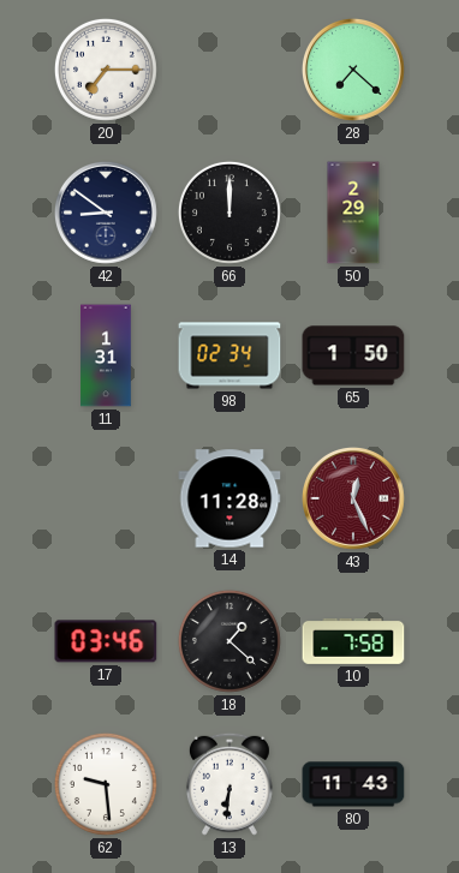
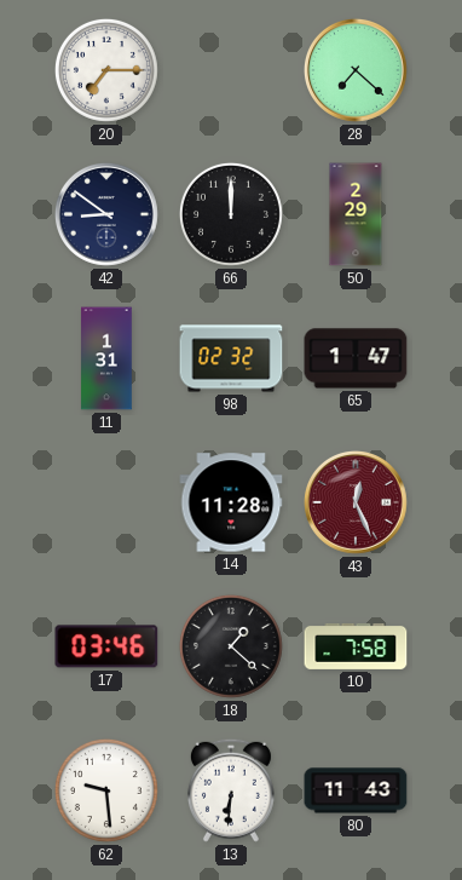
98: 02:34 -> 02:32 (231, 358)
65: 1:50 -> 1:47 (356, 358)
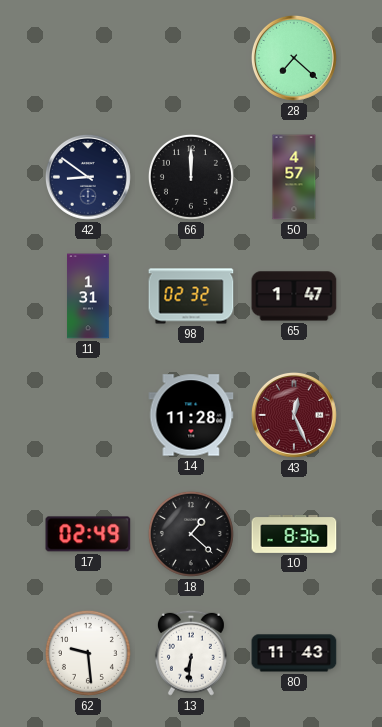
20: 7:15 -> none (106, 70)
50: 2:29 -> 4:57 (294, 177)
17: 03:46 -> 02:49 (88, 534)
10: 7:58 -> 8:36 (294, 535)
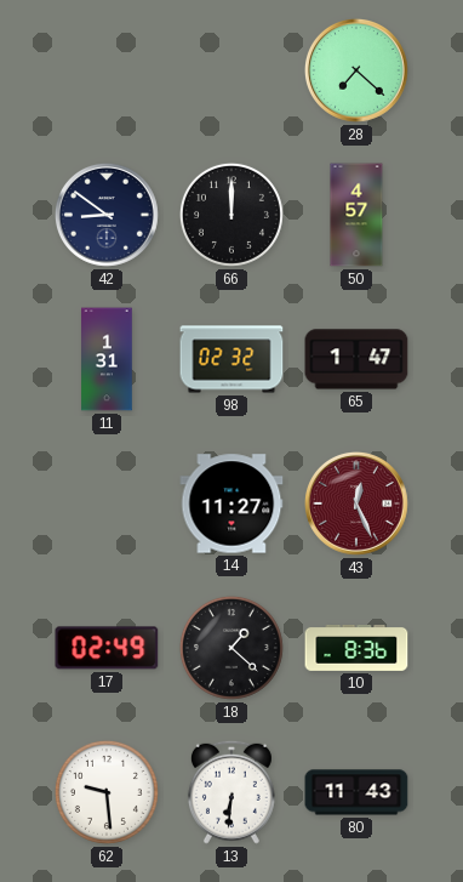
14: 11:28 -> 11:27 (232, 503)
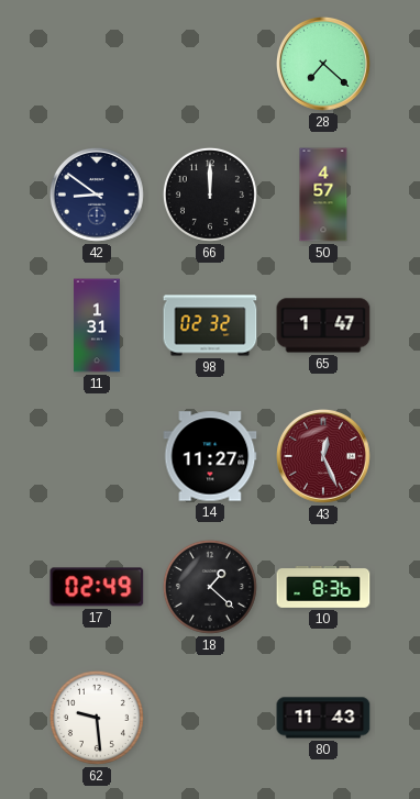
13: 6:31 -> none (232, 792)
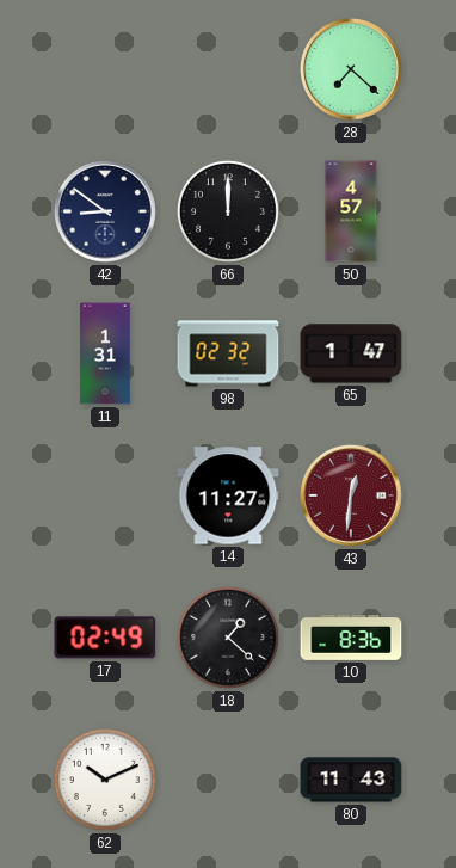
43: 12:26 -> 12:31 (351, 495)
62: 9:29 -> 10:11 (105, 780)
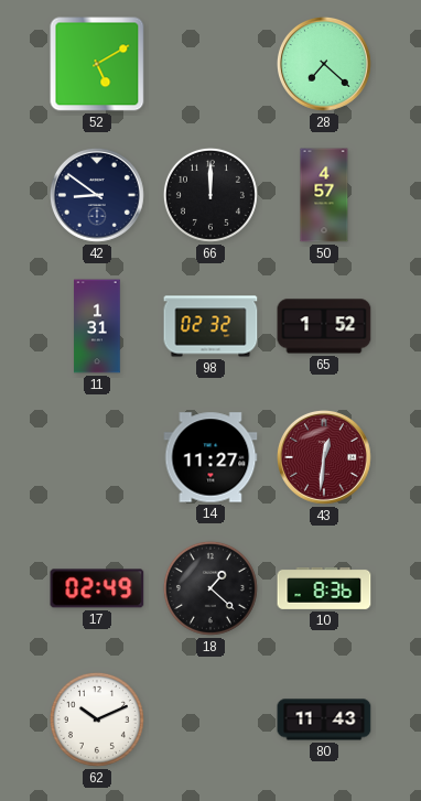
52: none -> 5:10 (97, 64)
65: 1:47 -> 1:52 (324, 326)
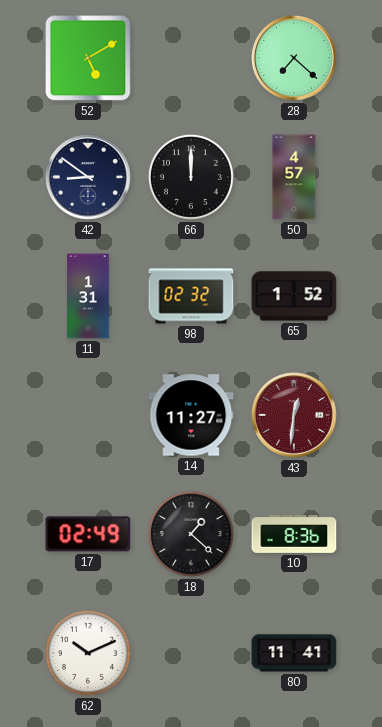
80: 11:43 -> 11:41 (294, 653)
